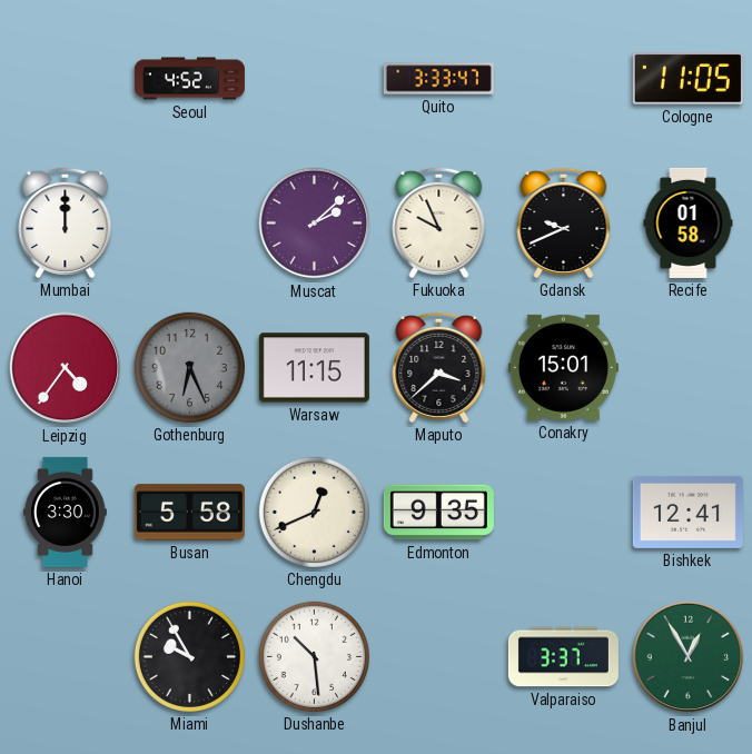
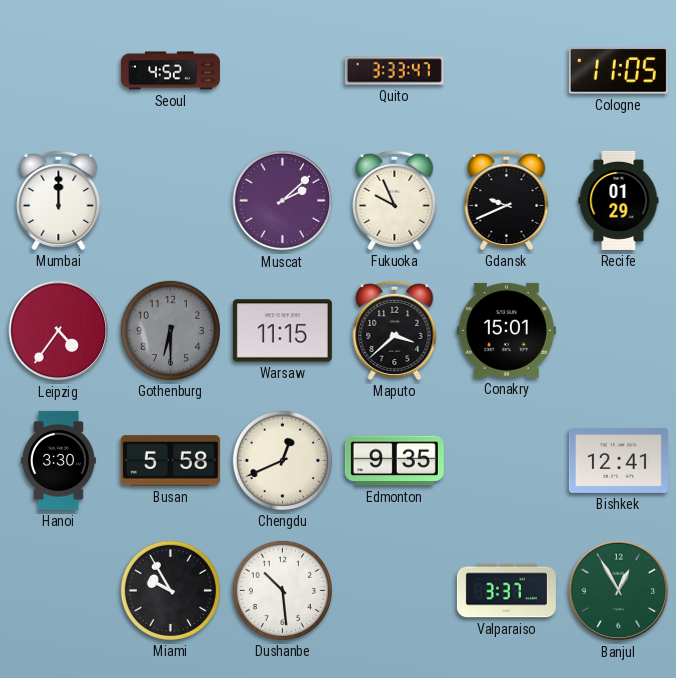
Recife: 01:58 -> 01:29 (619, 200)
Gothenburg: 6:26 -> 6:30 (170, 330)
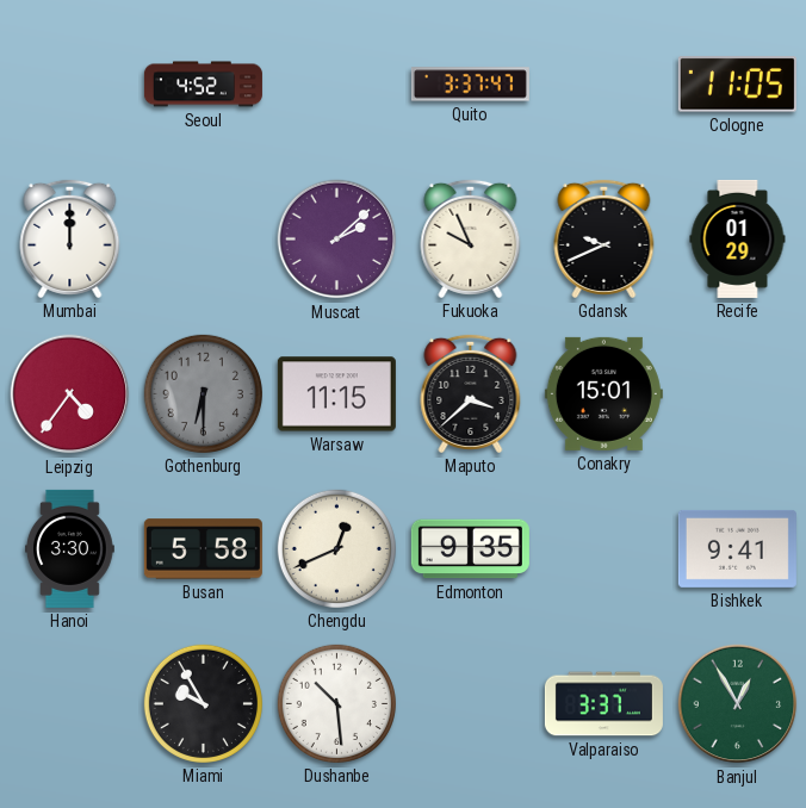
Quito: 3:33 -> 3:37 (470, 85)
Bishkek: 12:41 -> 9:41 (737, 548)
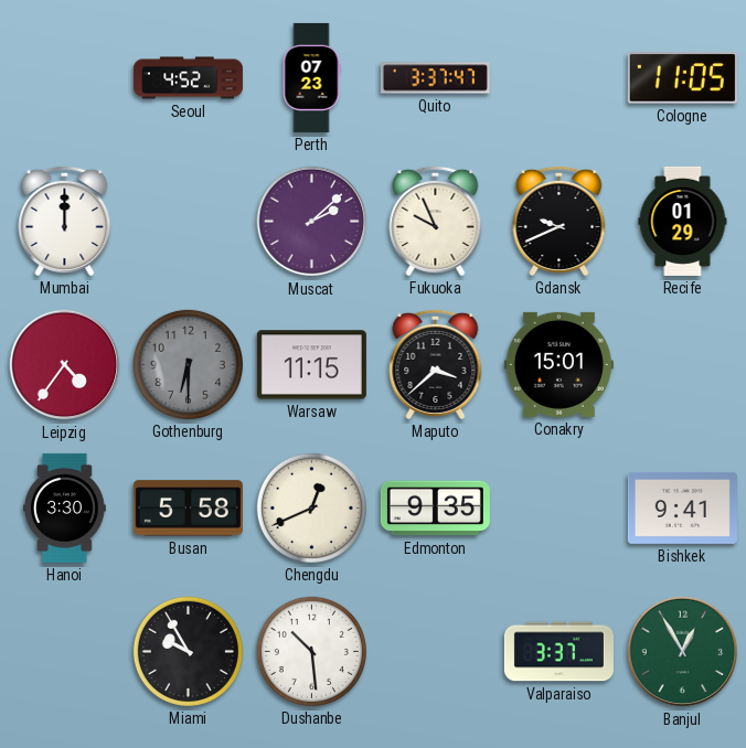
Perth: none -> 07:23 (311, 77)
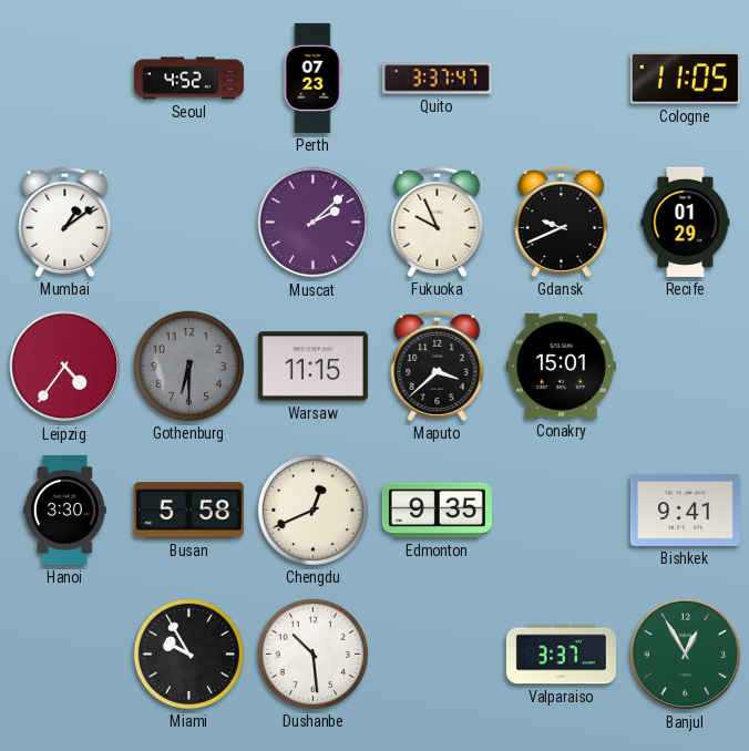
Mumbai: 12:00 -> 1:09 (65, 222)
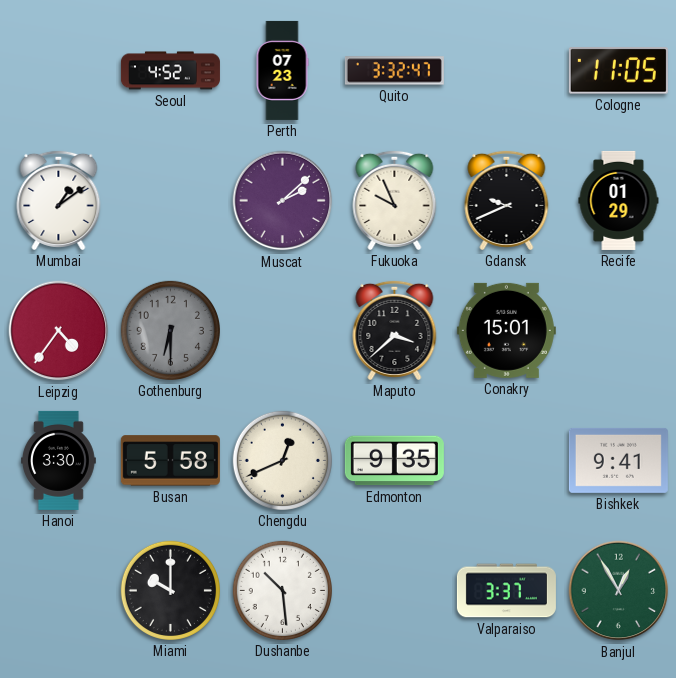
Quito: 3:37 -> 3:32 (394, 71)
Warsaw: 11:15 -> none (312, 367)
Miami: 9:55 -> 10:00 (170, 590)
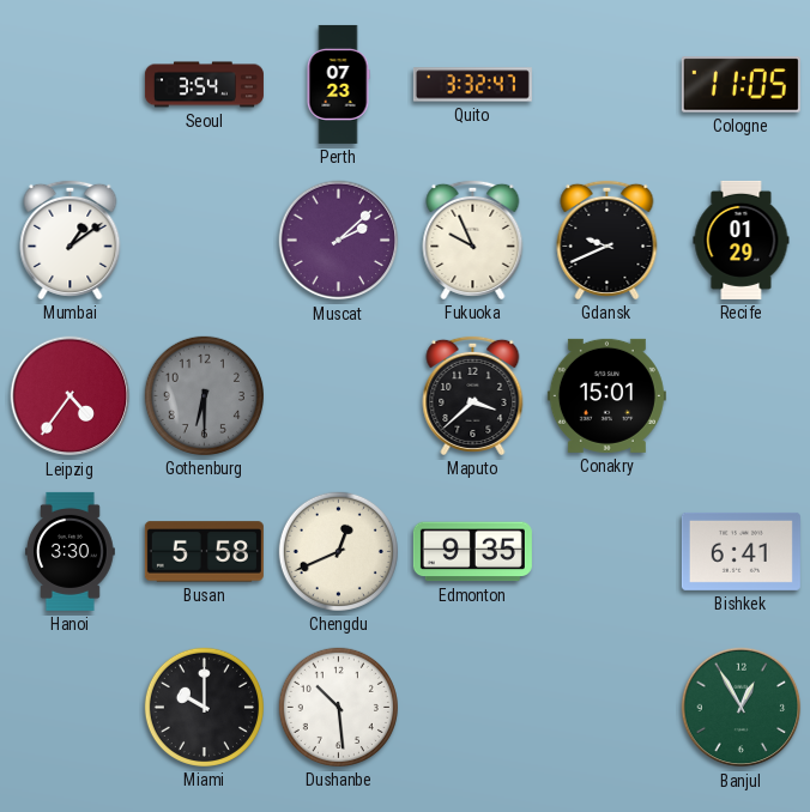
Seoul: 4:52 -> 3:54 (204, 85)
Bishkek: 9:41 -> 6:41 (741, 551)
Valparaiso: 3:37 -> none (506, 591)
